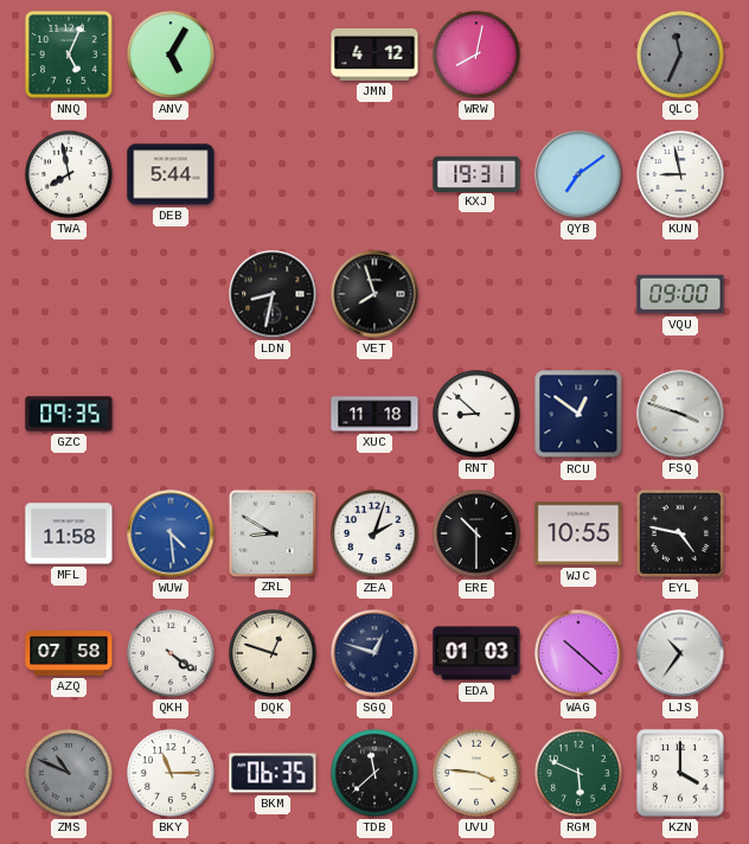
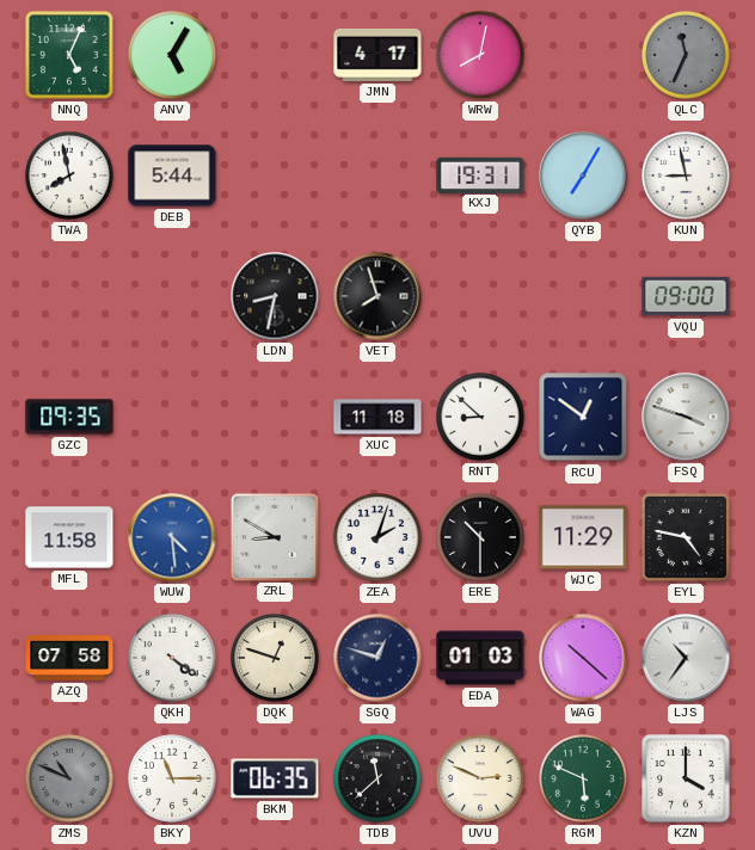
JMN: 4:12 -> 4:17 (377, 55)
QYB: 7:09 -> 7:05 (583, 175)
WJC: 10:55 -> 11:29 (583, 537)
UVU: 3:46 -> 2:49 (481, 780)
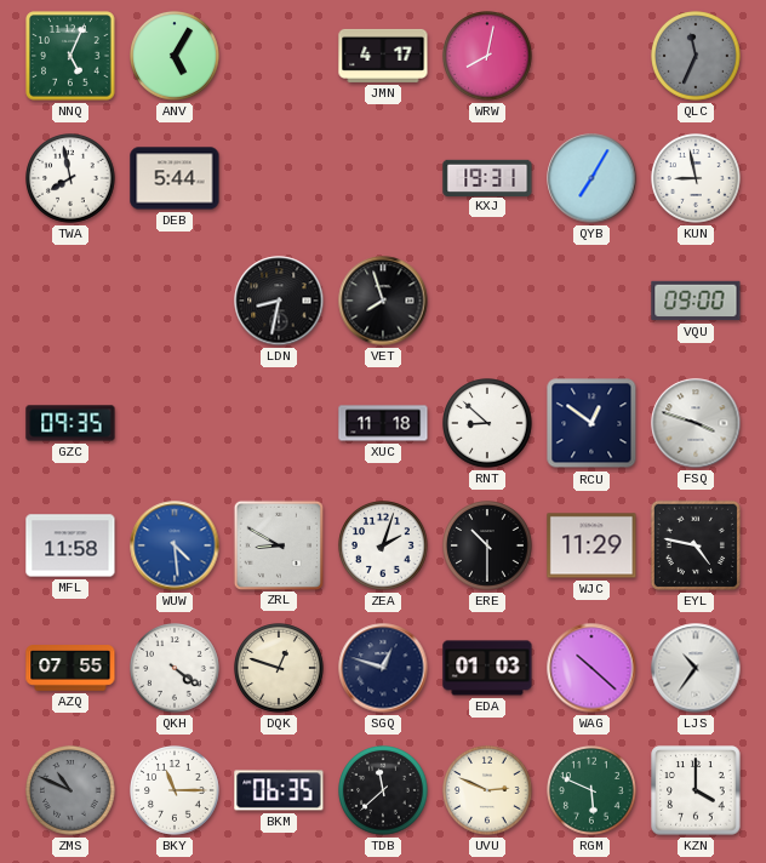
AZQ: 07:58 -> 07:55 (70, 668)
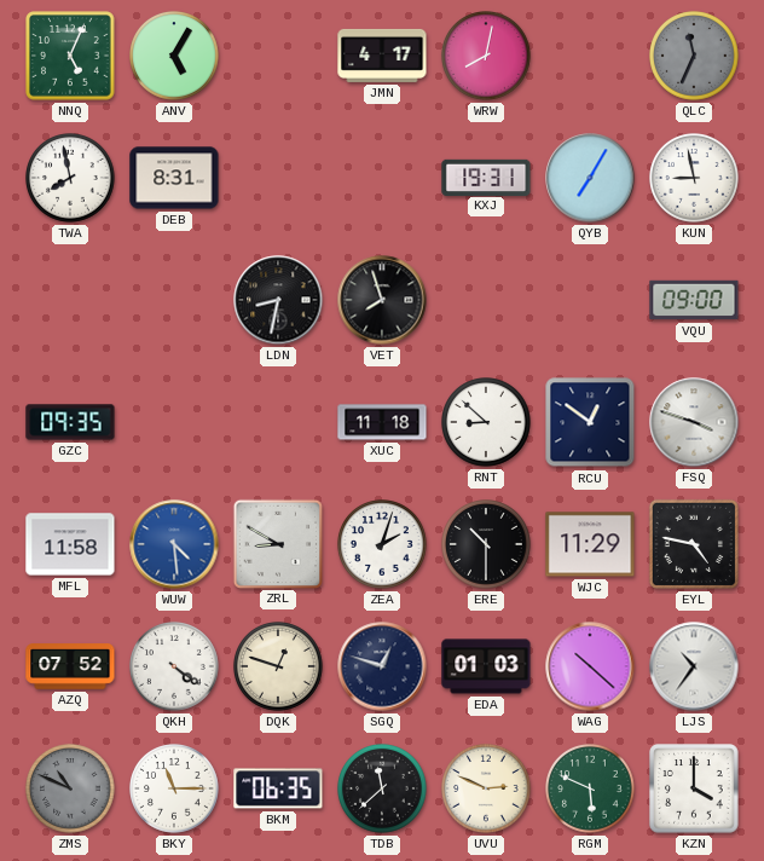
DEB: 5:44 -> 8:31 (174, 178)
AZQ: 07:55 -> 07:52 (70, 666)
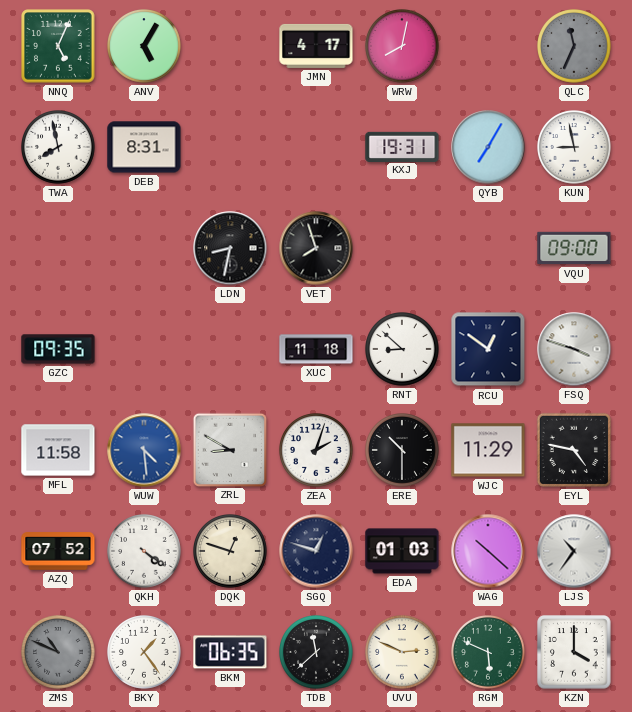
BKY: 11:15 -> 1:24 (145, 653)
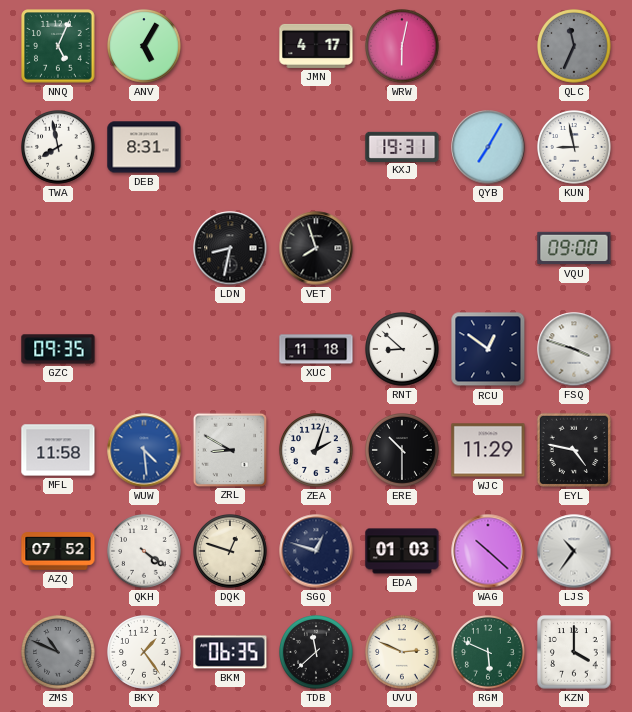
WRW: 8:02 -> 6:02 (403, 47)
